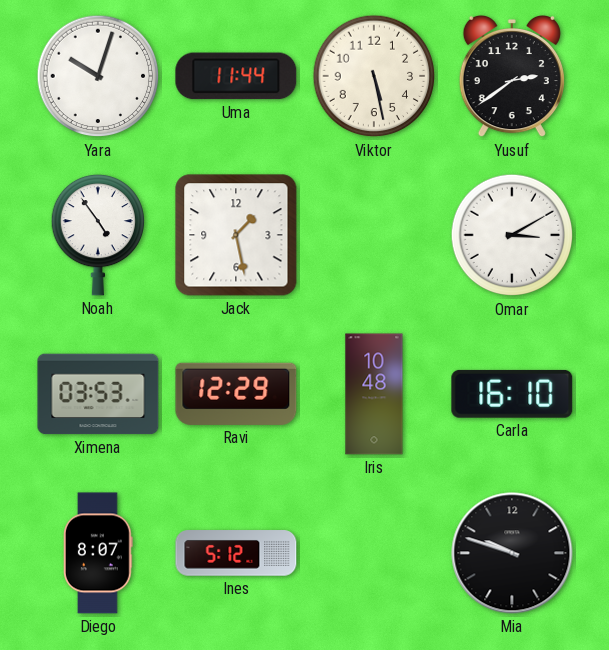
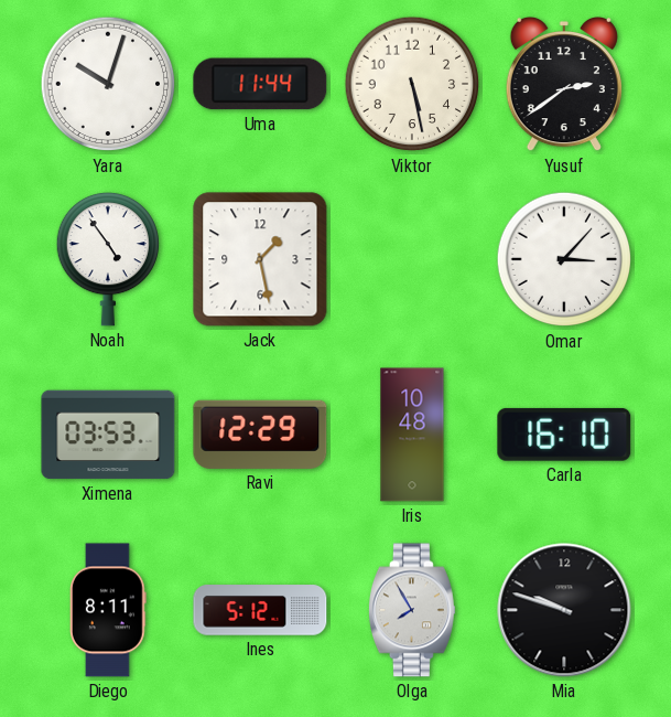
Omar: 3:10 -> 3:07 (564, 259)
Diego: 8:07 -> 8:11 (109, 610)
Olga: none -> 7:55 (412, 610)
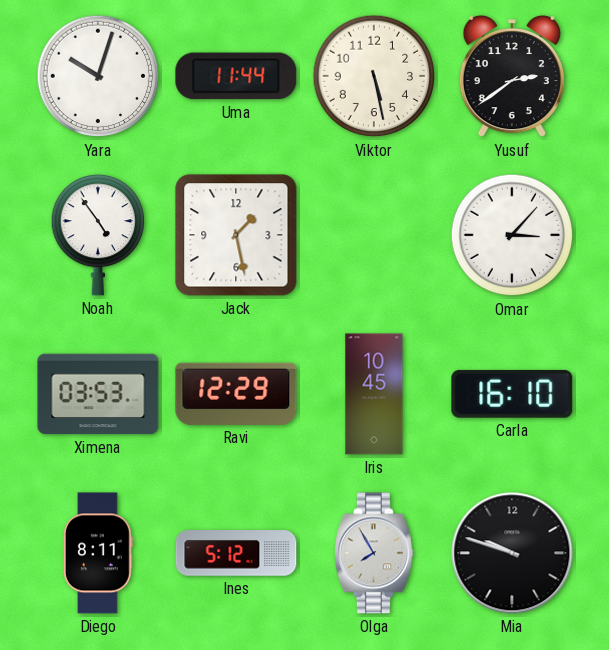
Iris: 10:48 -> 10:45 (374, 394)
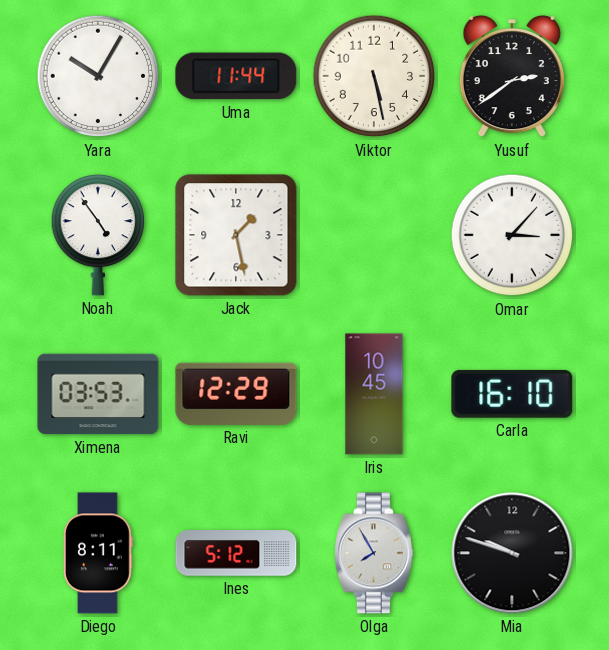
Yara: 10:03 -> 10:05 (98, 76)
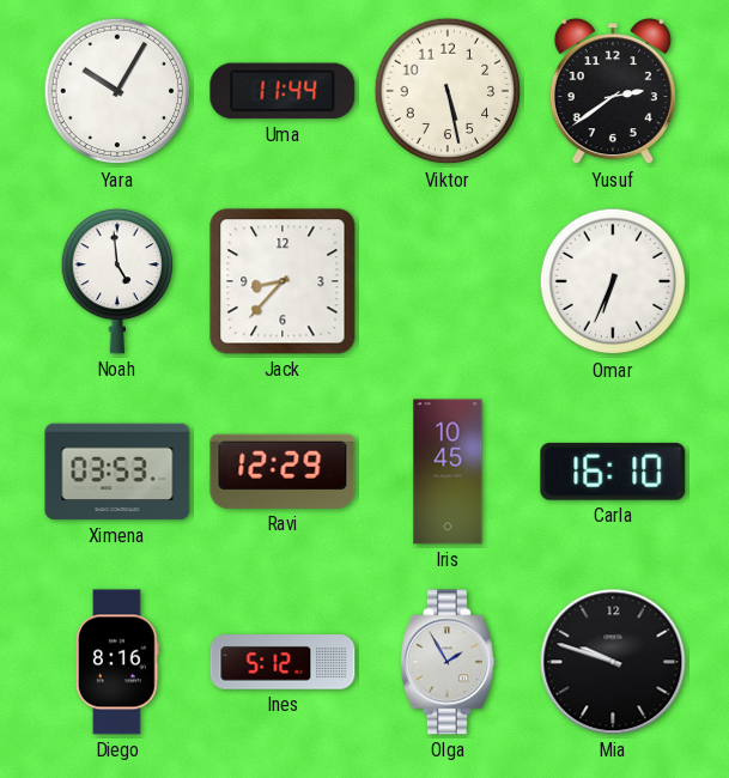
Noah: 4:54 -> 4:59 (116, 281)
Jack: 1:28 -> 8:37 (283, 281)
Omar: 3:07 -> 6:34 (613, 281)
Diego: 8:11 -> 8:16 (119, 662)
Olga: 7:55 -> 1:55 (448, 662)
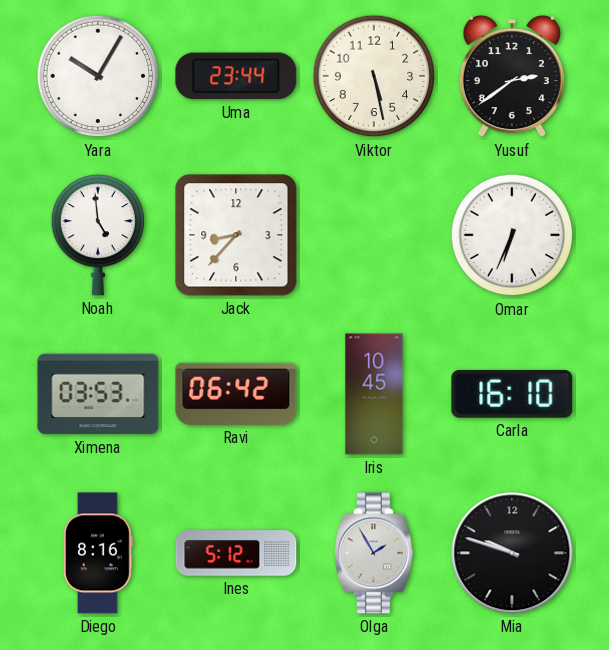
Uma: 11:44 -> 23:44 (236, 76)
Ravi: 12:29 -> 06:42 (236, 394)
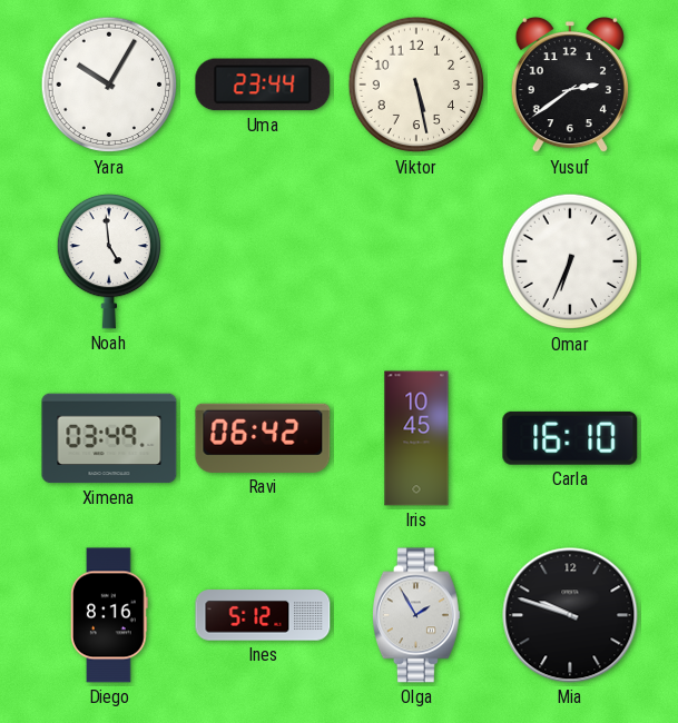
Jack: 8:37 -> none (236, 235)
Ximena: 03:53 -> 03:49 (109, 438)
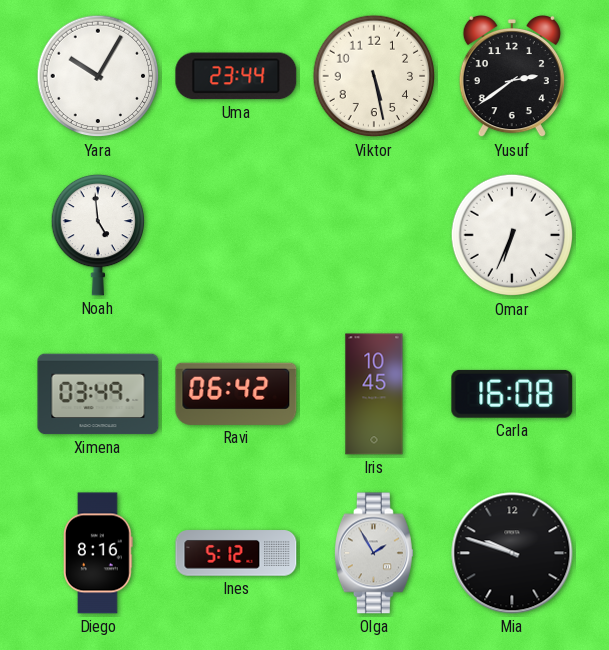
Carla: 16:10 -> 16:08 (512, 394)
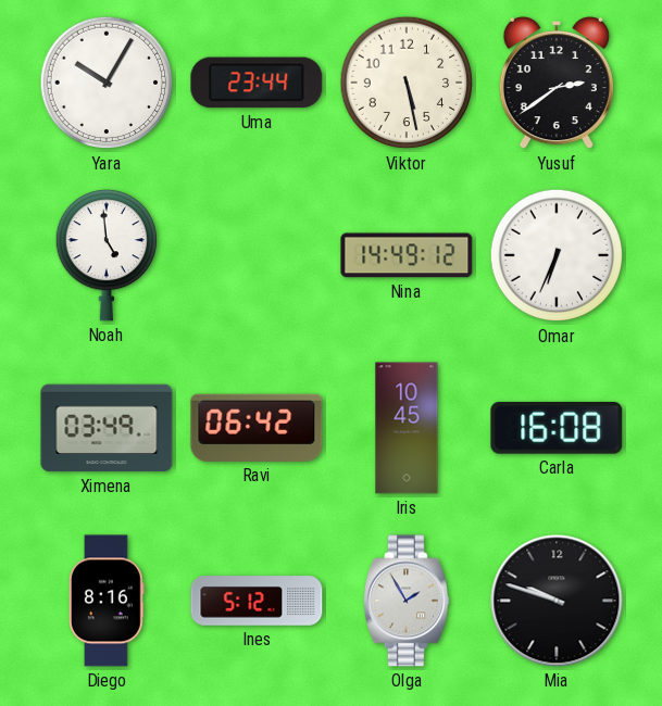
Nina: none -> 14:49 (407, 255)
